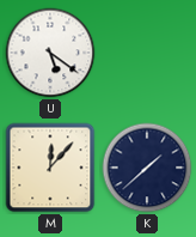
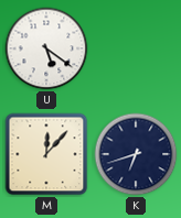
K: 1:38 -> 6:42 (136, 154)
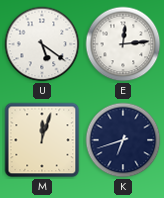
E: none -> 12:14 (123, 44)
M: 12:07 -> 12:03 (42, 140)
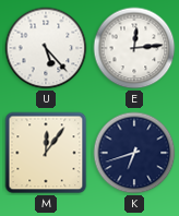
U: 5:21 -> 5:23 (46, 48)
M: 12:03 -> 12:06 (46, 153)
